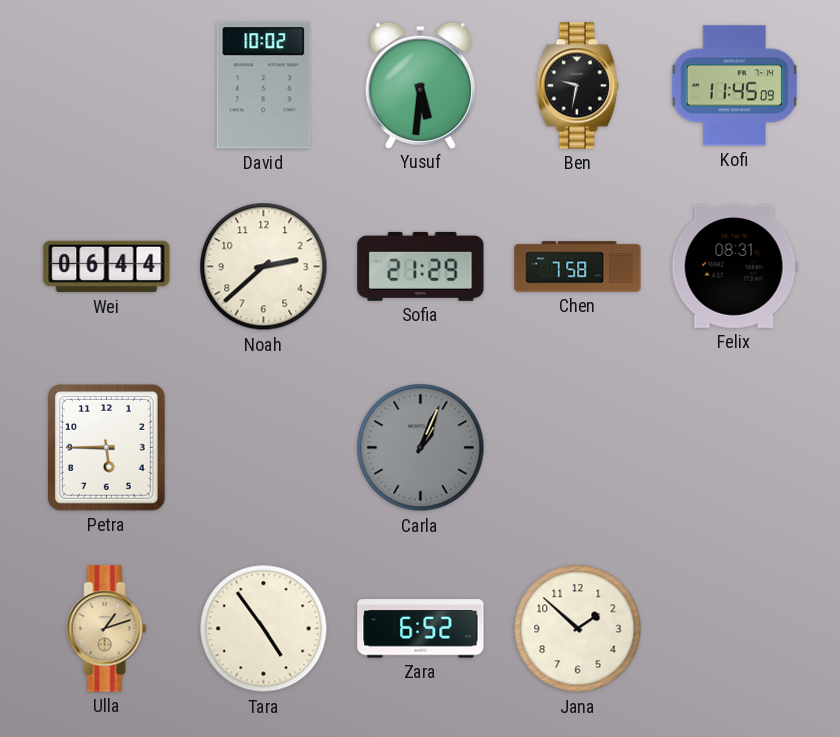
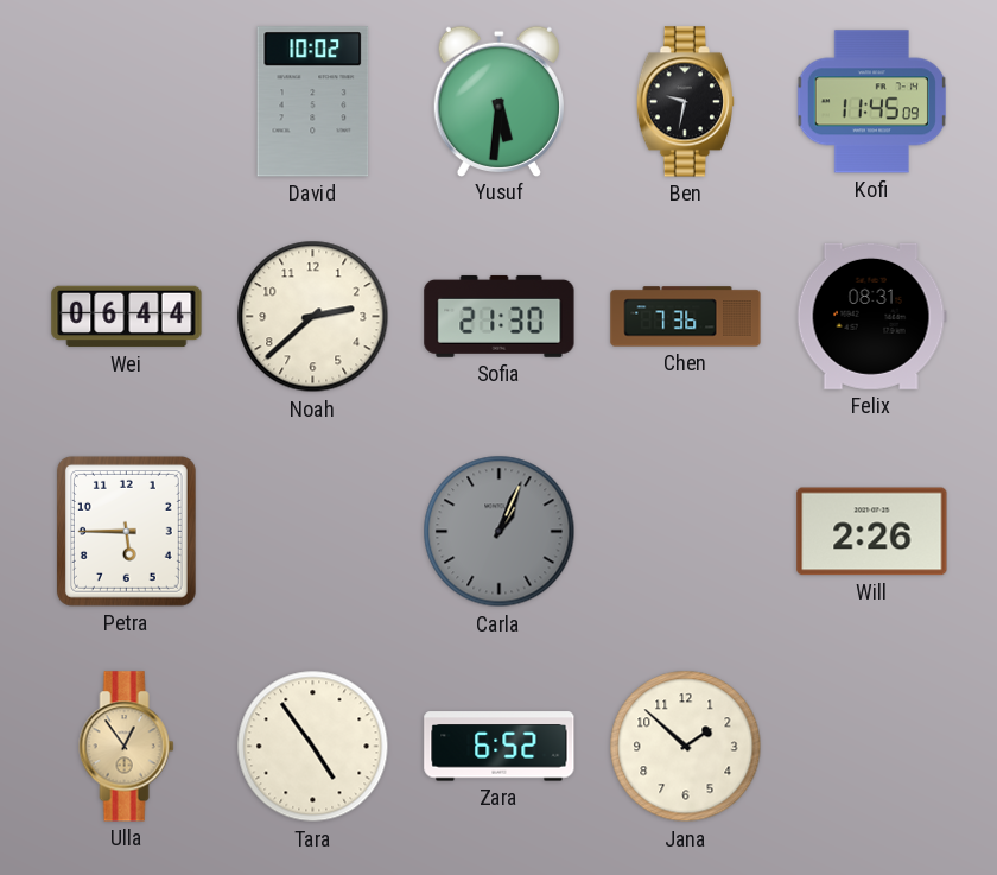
Sofia: 21:29 -> 21:30 (500, 316)
Chen: 7:58 -> 7:36 (686, 317)
Will: none -> 2:26 (872, 532)
Ulla: 1:12 -> 12:54 (127, 747)
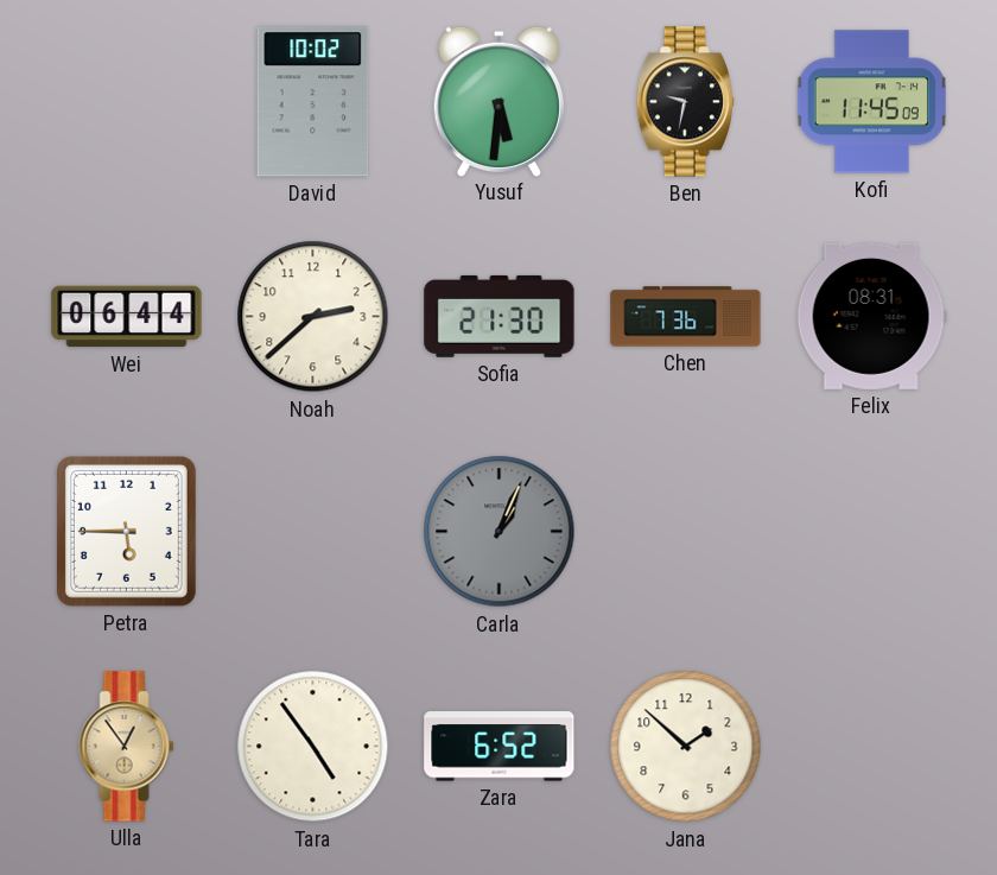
Will: 2:26 -> none (872, 532)
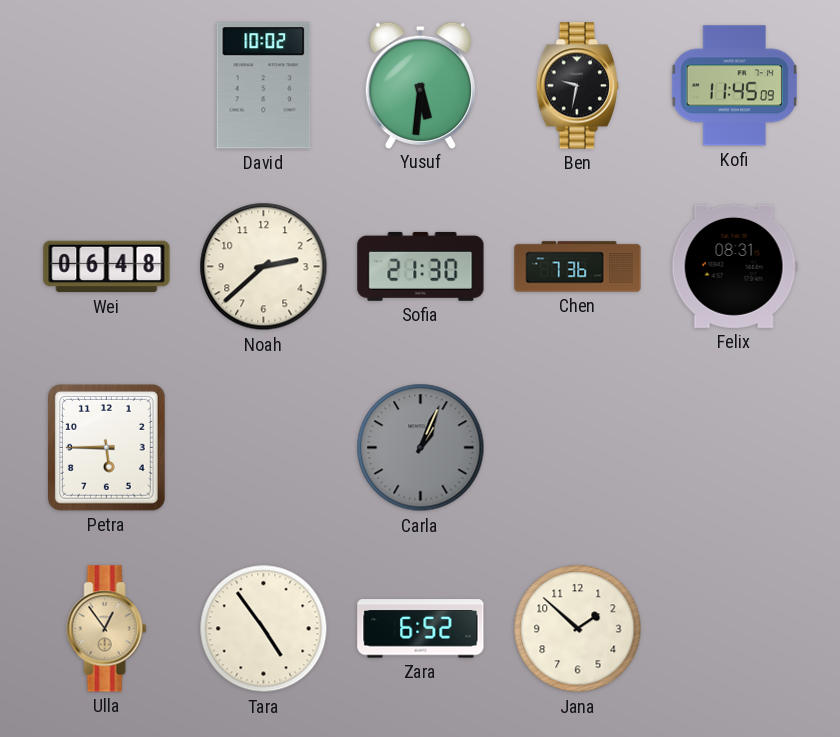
Wei: 06:44 -> 06:48 (107, 267)
